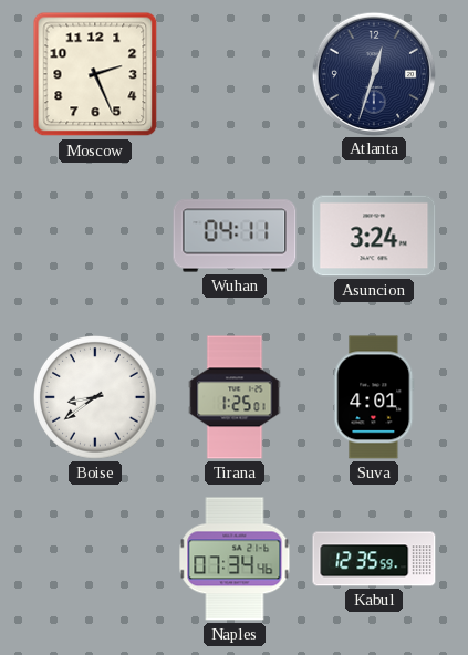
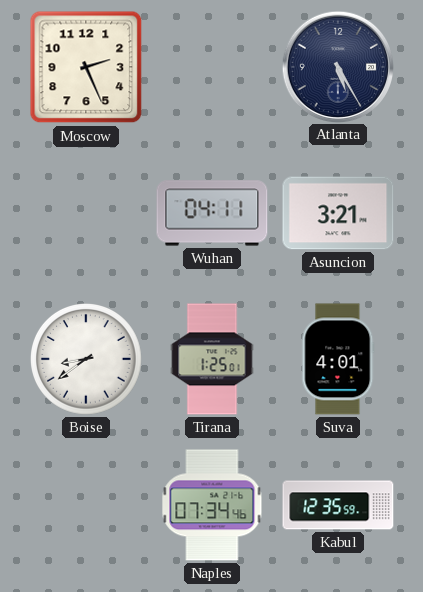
Atlanta: 12:33 -> 5:25 (337, 66)
Asuncion: 3:24 -> 3:21 (338, 213)
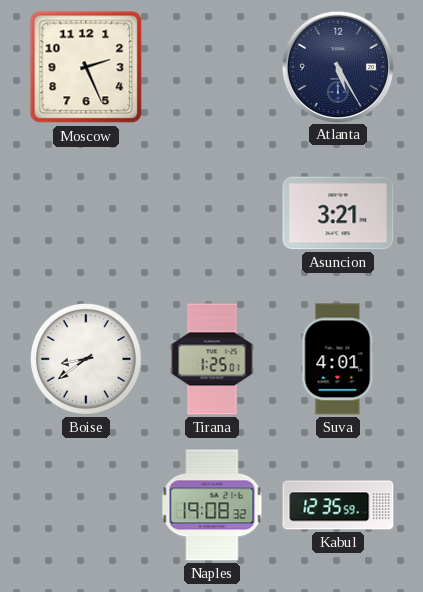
Wuhan: 04:11 -> none (212, 213)
Naples: 07:34 -> 19:08 (212, 505)
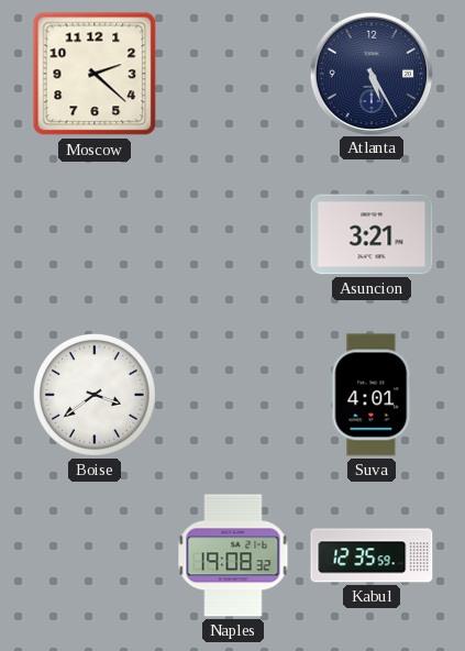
Moscow: 2:26 -> 2:22 (95, 74)
Boise: 8:39 -> 3:39 (96, 396)
Tirana: 1:25 -> none (212, 359)
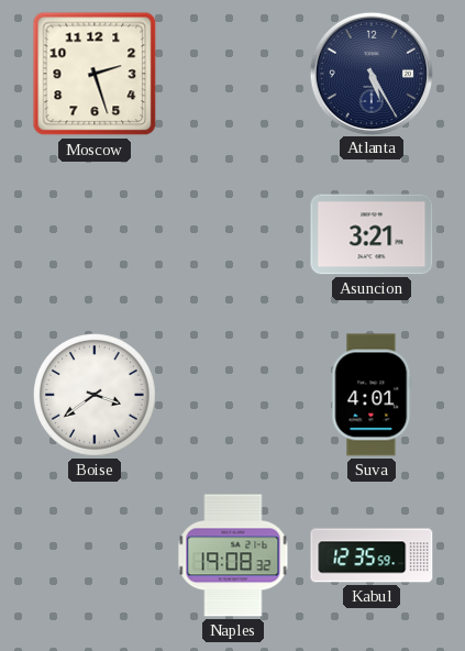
Moscow: 2:22 -> 2:27 (95, 74)
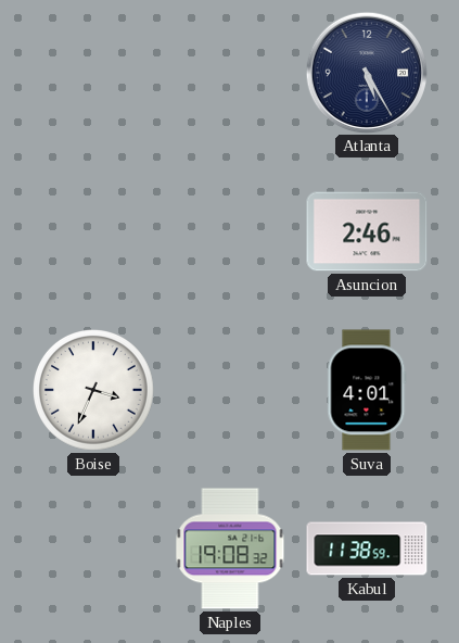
Moscow: 2:27 -> none (95, 74)
Asuncion: 3:21 -> 2:46 (367, 231)
Boise: 3:39 -> 3:34 (94, 391)
Kabul: 12:35 -> 11:38 (367, 549)
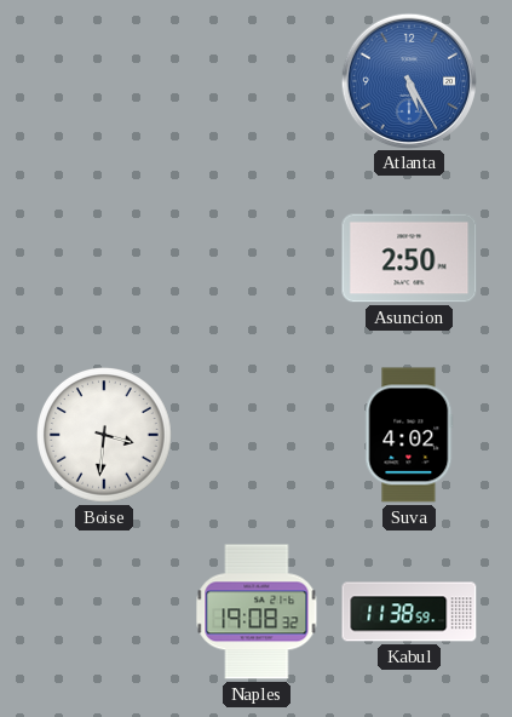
Atlanta dial: navy -> blue (408, 80)
Asuncion: 2:46 -> 2:50 (409, 258)
Boise: 3:34 -> 3:31 (105, 436)
Suva: 4:01 -> 4:02 (409, 435)
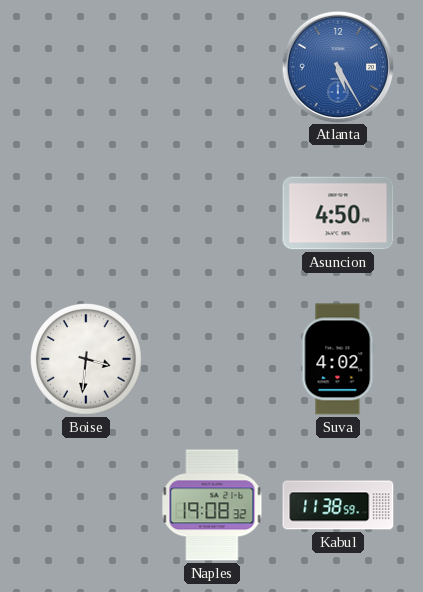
Asuncion: 2:50 -> 4:50 (338, 213)
